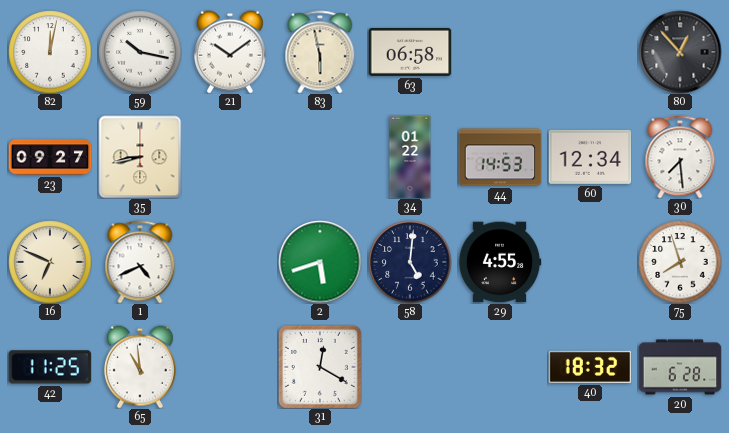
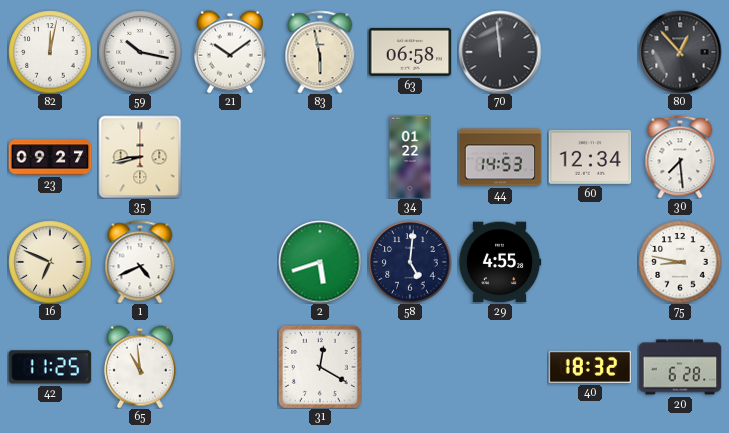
70: none -> 11:59 (500, 52)
75: 7:57 -> 8:47 (680, 262)
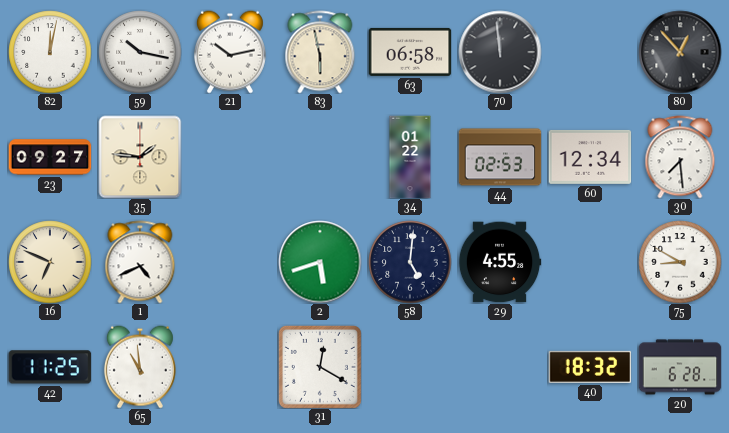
21: 10:09 -> 10:13 (230, 52)
35: 8:43 -> 1:46 (140, 157)
44: 14:53 -> 02:53 (500, 157)
75: 8:47 -> 8:50 (680, 262)
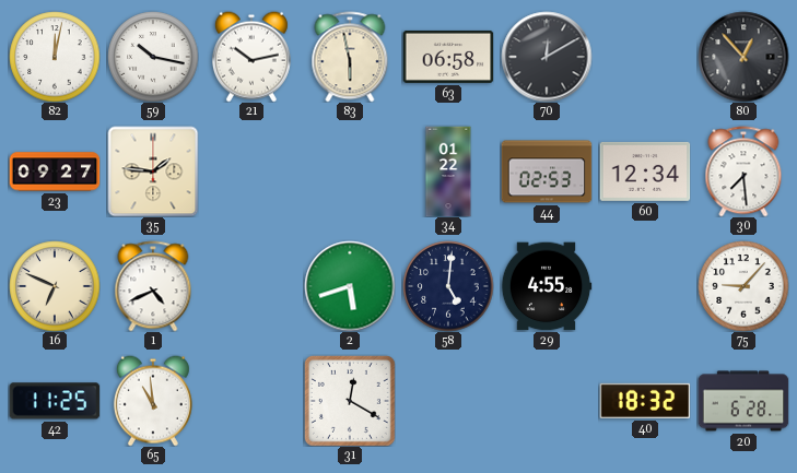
70: 11:59 -> 12:10 (547, 57)
75: 8:50 -> 9:07 (743, 286)
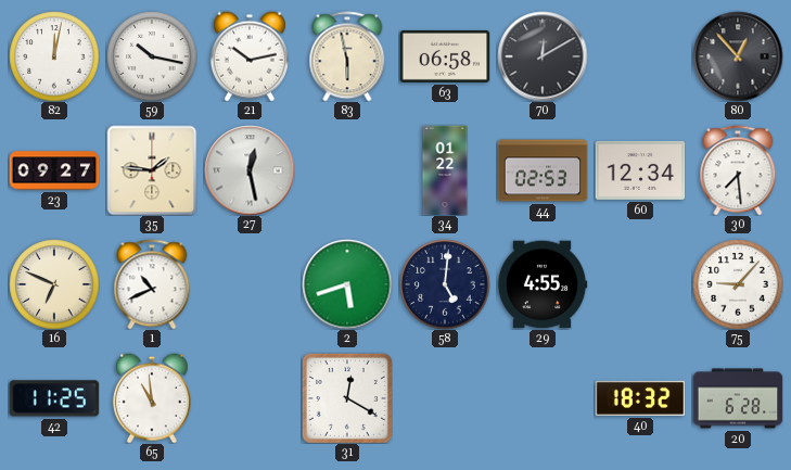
27: none -> 12:28 (250, 170)
1: 4:41 -> 10:41 (152, 284)
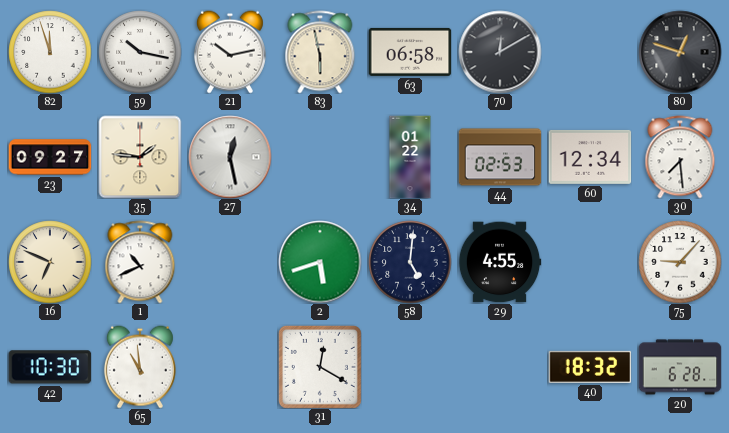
82: 12:02 -> 11:57 (50, 52)
80: 12:53 -> 12:48 (680, 52)
42: 11:25 -> 10:30 (50, 367)
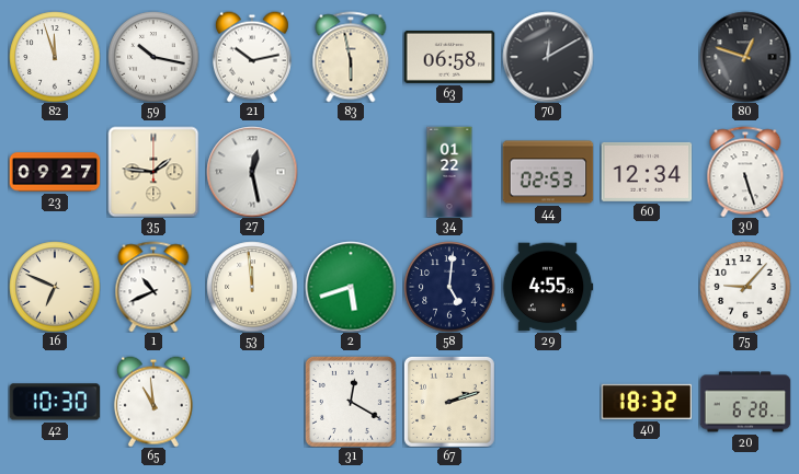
30: 7:29 -> 5:27 (745, 172)
53: none -> 11:59 (252, 287)
67: none -> 2:12 (449, 402)
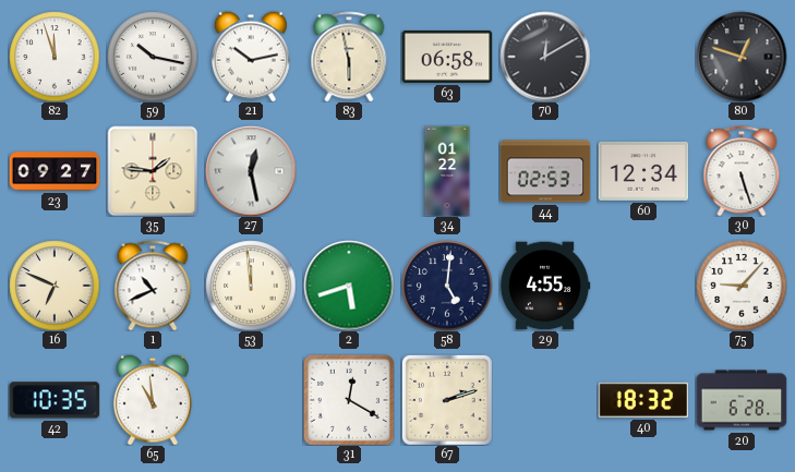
42: 10:30 -> 10:35 (55, 400)
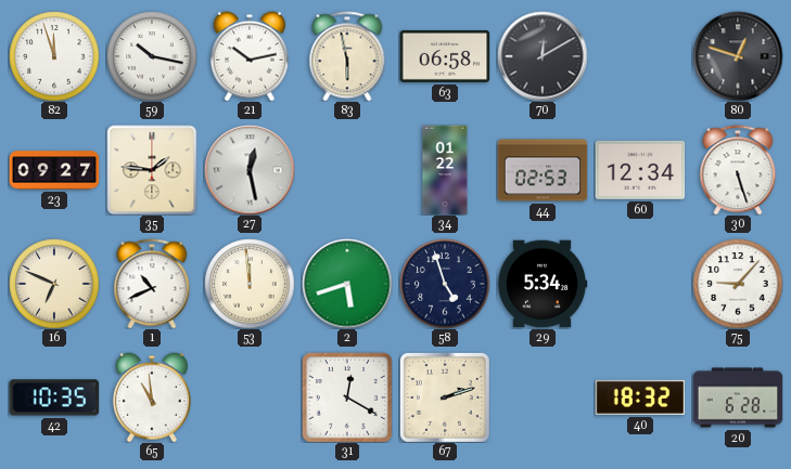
58: 5:01 -> 4:57 (445, 284)
29: 4:55 -> 5:34 (543, 284)
